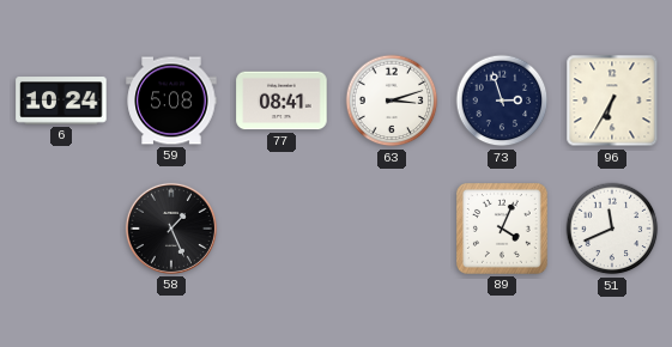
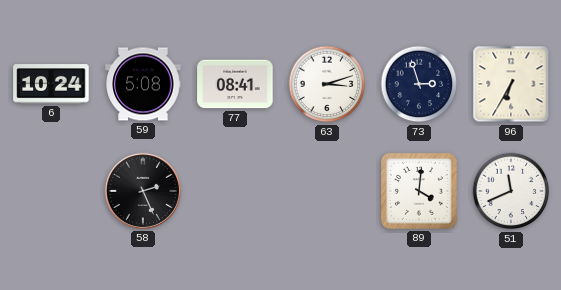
58: 1:26 -> 2:26 (143, 191)
89: 4:04 -> 4:01 (419, 191)
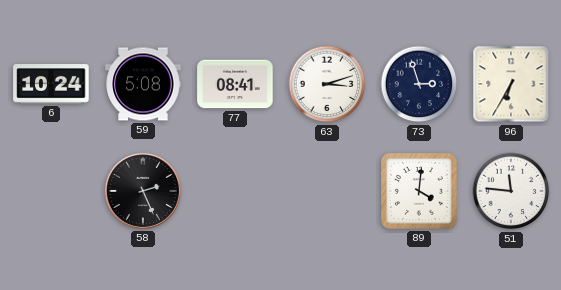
51: 11:41 -> 11:46 (511, 191)
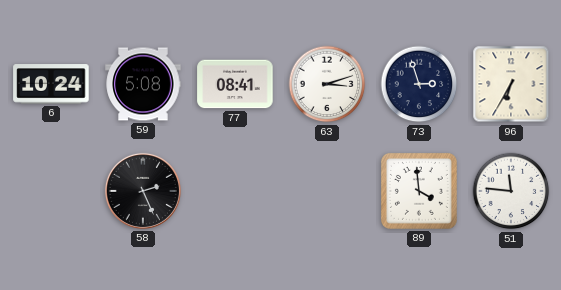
89: 4:01 -> 3:59 (419, 191)
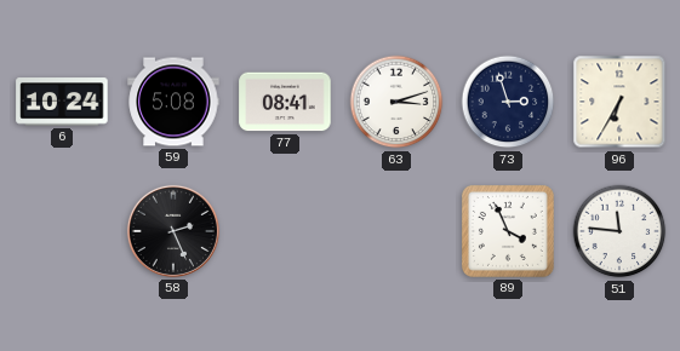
89: 3:59 -> 3:56 (508, 231)
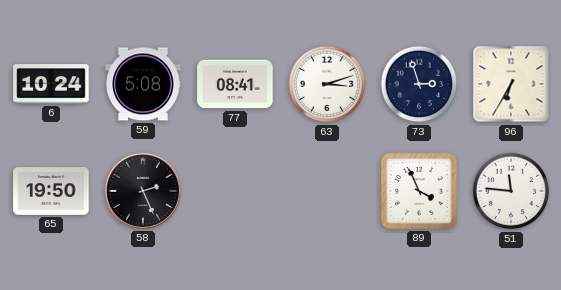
65: none -> 19:50 (51, 191)
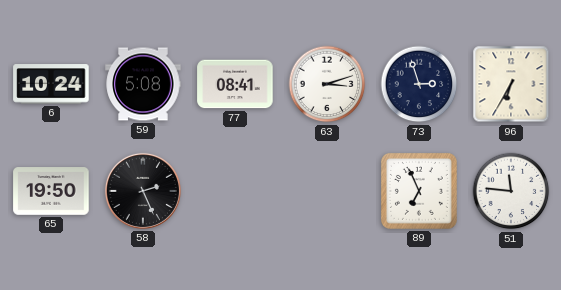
89: 3:56 -> 6:56 (419, 191)
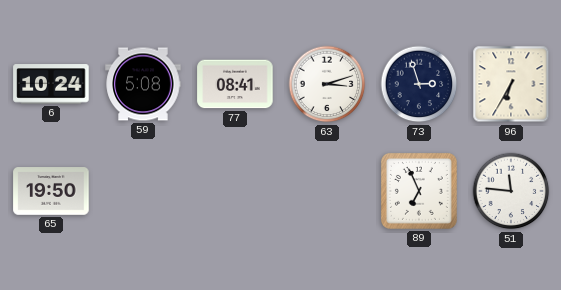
58: 2:26 -> none (143, 191)
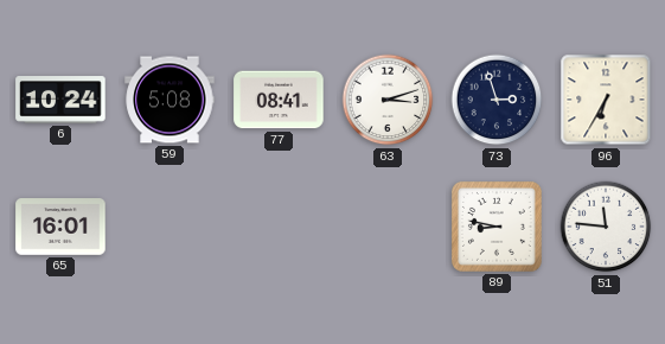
65: 19:50 -> 16:01 (60, 227)
89: 6:56 -> 8:47 (497, 227)
